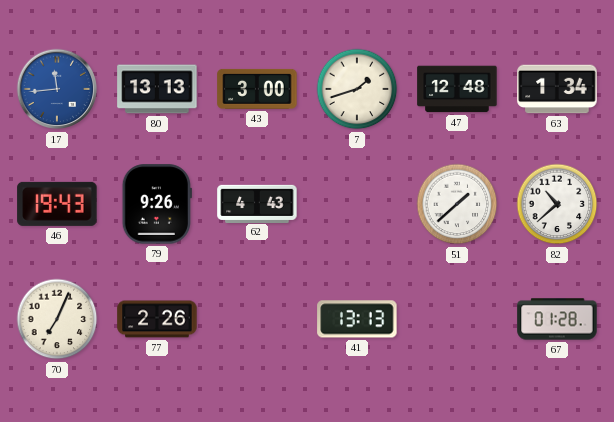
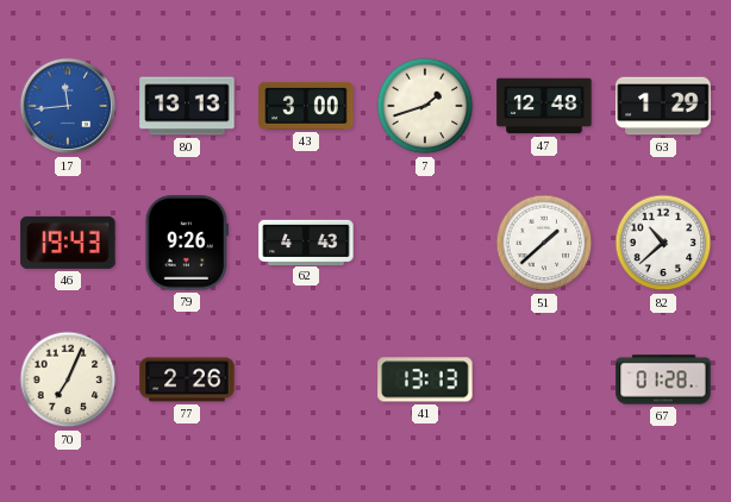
63: 1:34 -> 1:29 (663, 106)
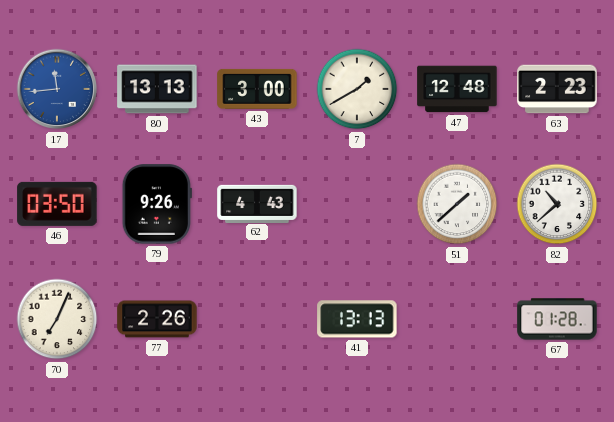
7: 1:42 -> 1:40 (357, 89)
63: 1:29 -> 2:23 (557, 89)
46: 19:43 -> 03:50 (57, 204)
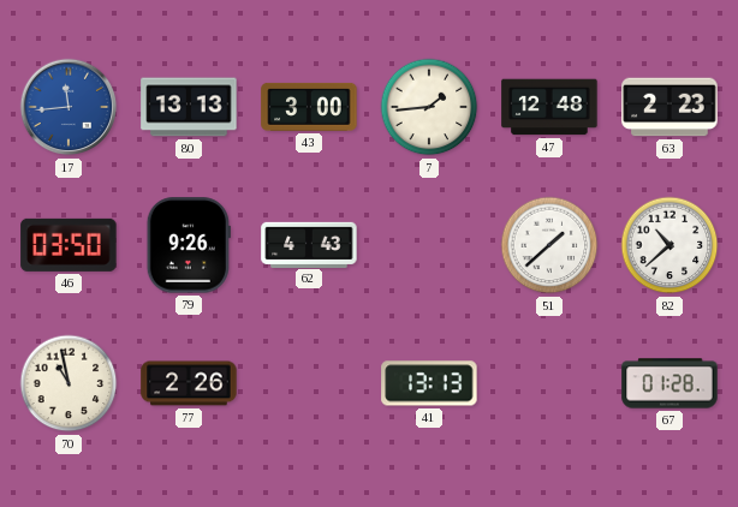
7: 1:40 -> 1:44 (429, 107)
70: 7:04 -> 10:58 (69, 383)
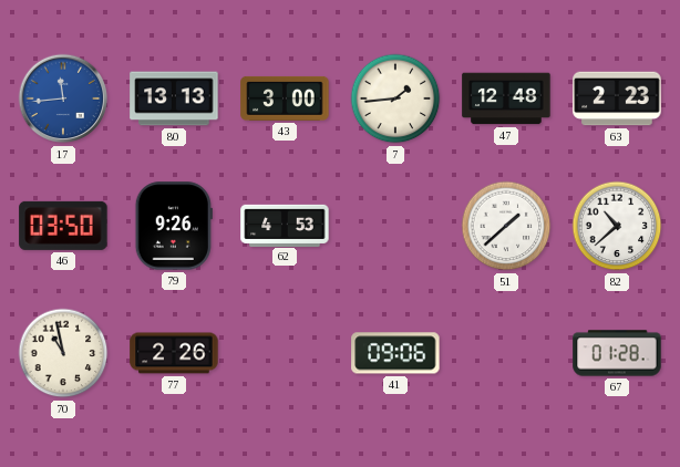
62: 4:43 -> 4:53 (285, 225)
41: 13:13 -> 09:06 (395, 353)
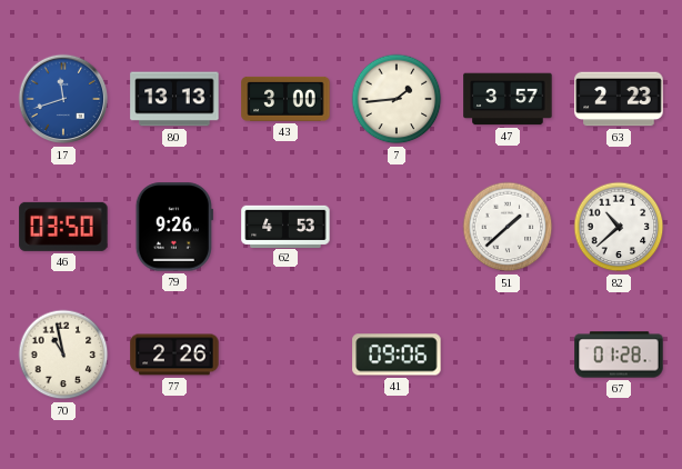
17: 11:44 -> 11:42 (63, 99)
47: 12:48 -> 3:57 (508, 99)
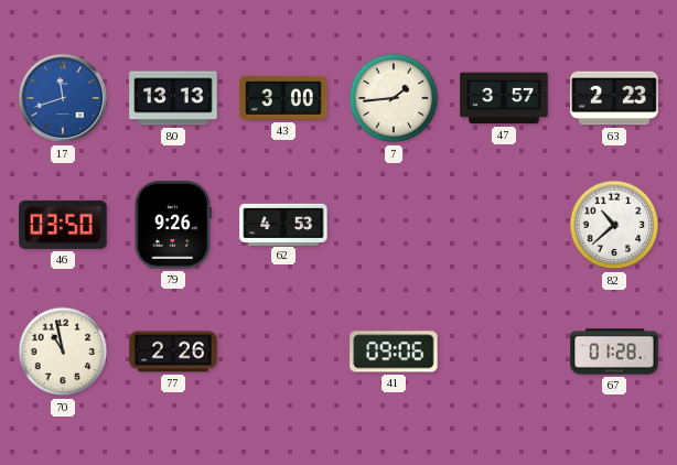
51: 1:38 -> none (508, 227)
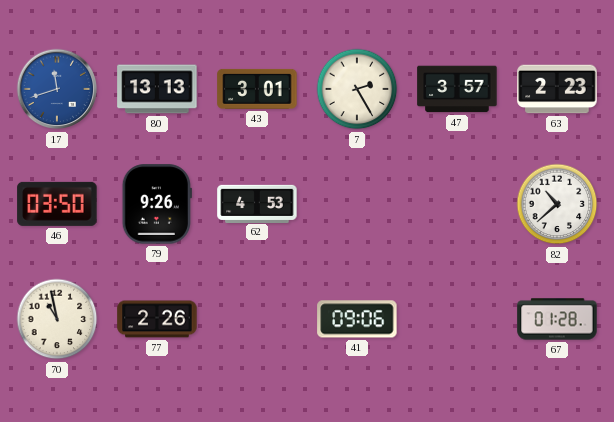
43: 3:00 -> 3:01 (257, 89)
7: 1:44 -> 2:25 (357, 89)
